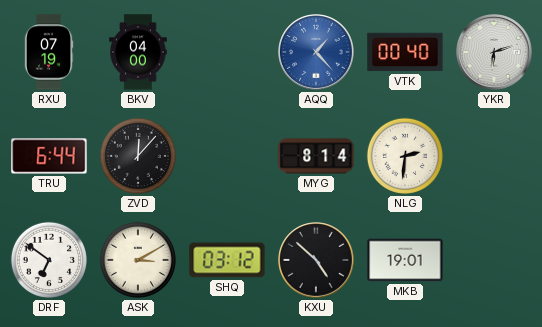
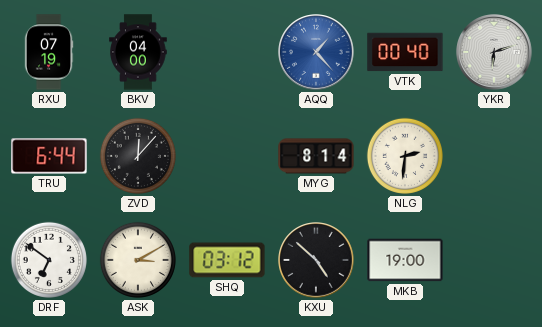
MKB: 19:01 -> 19:00 (405, 260)
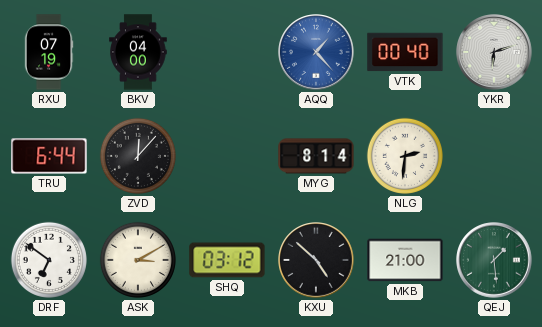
MKB: 19:00 -> 21:00 (405, 260)
QEJ: none -> 1:29 (494, 260)
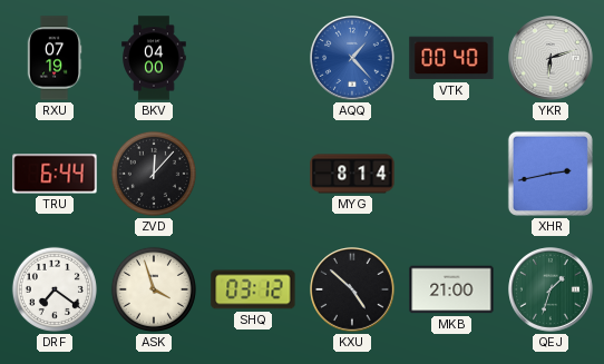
NLG: 2:31 -> none (405, 156)
XHR: none -> 2:43 (551, 174)
DRF: 6:51 -> 7:21 (55, 289)
ASK: 3:10 -> 3:57 (154, 289)
QEJ: 1:29 -> 1:33 (551, 289)
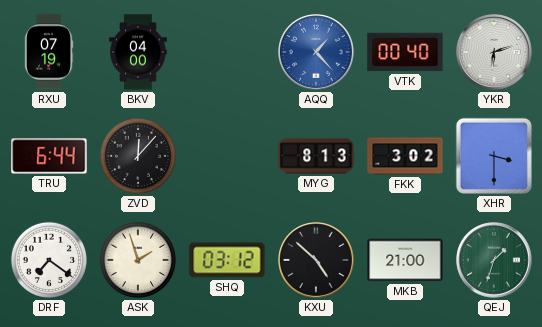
MYG: 8:14 -> 8:13 (316, 156)
FKK: none -> 3:02 (405, 156)
XHR: 2:43 -> 3:30 (494, 156)
ASK: 3:57 -> 1:57 (138, 260)
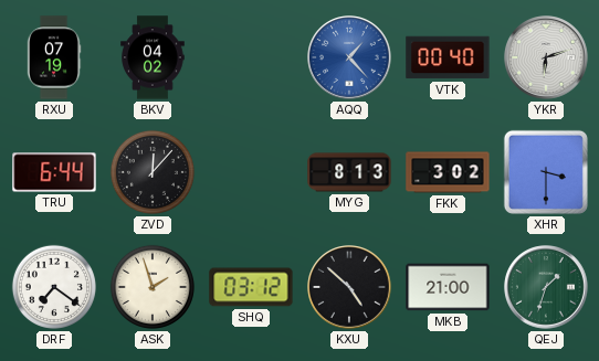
BKV: 04:00 -> 04:02 (153, 57)
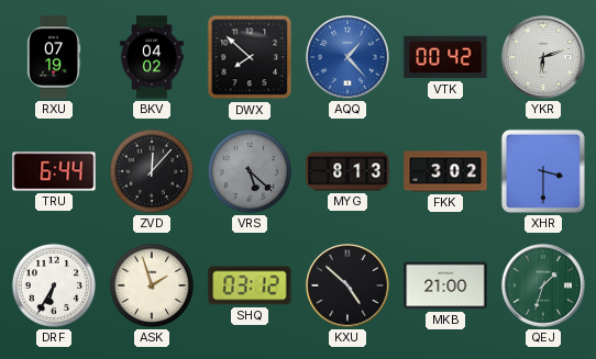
DWX: none -> 7:52 (250, 57)
VTK: 00:40 -> 00:42 (445, 57)
VRS: none -> 5:22 (250, 171)
DRF: 7:21 -> 6:35 (54, 285)
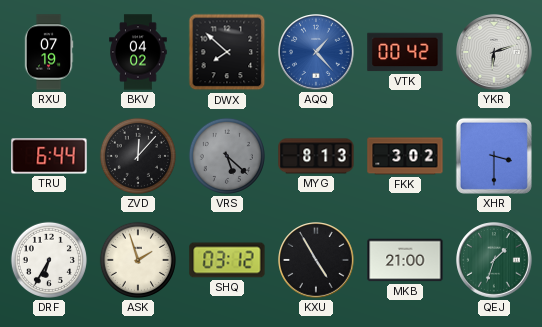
KXU: 4:52 -> 4:55 (316, 260)
